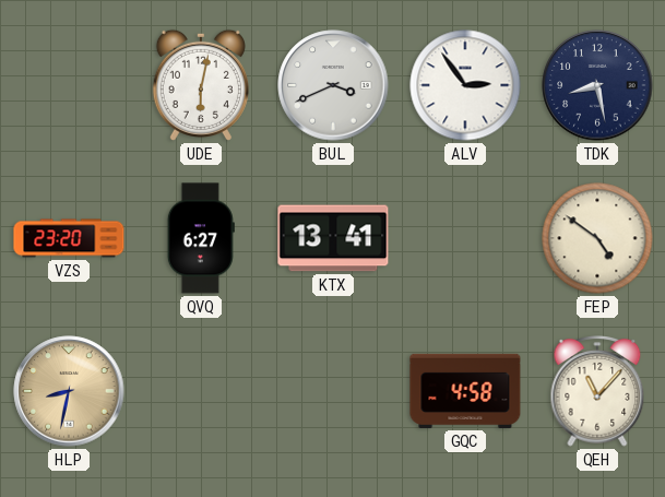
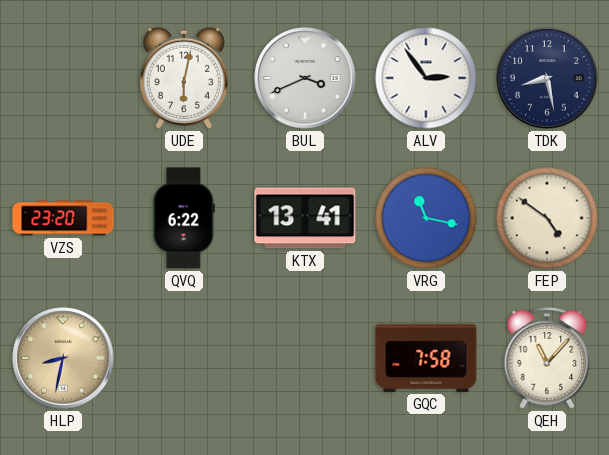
QVQ: 6:27 -> 6:22 (184, 218)
VRG: none -> 11:17 (426, 218)
GQC: 4:58 -> 7:58 (426, 358)
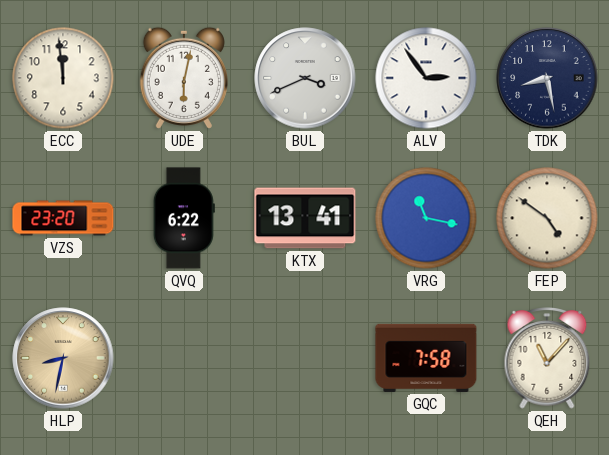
ECC: none -> 11:59 (63, 78)
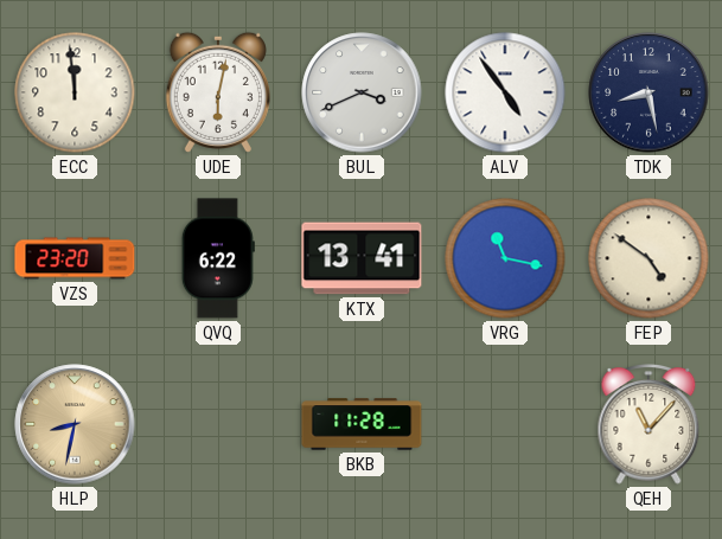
ALV: 2:54 -> 4:54 (505, 92)
BKB: none -> 11:28 (362, 424)
GQC: 7:58 -> none (426, 358)
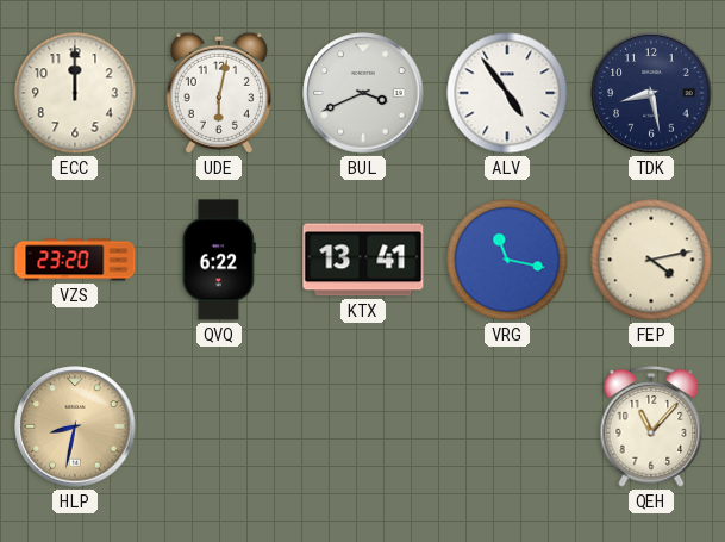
ECC: 11:59 -> 12:00 (75, 93)
FEP: 4:51 -> 4:13 (651, 260)
BKB: 11:28 -> none (362, 424)
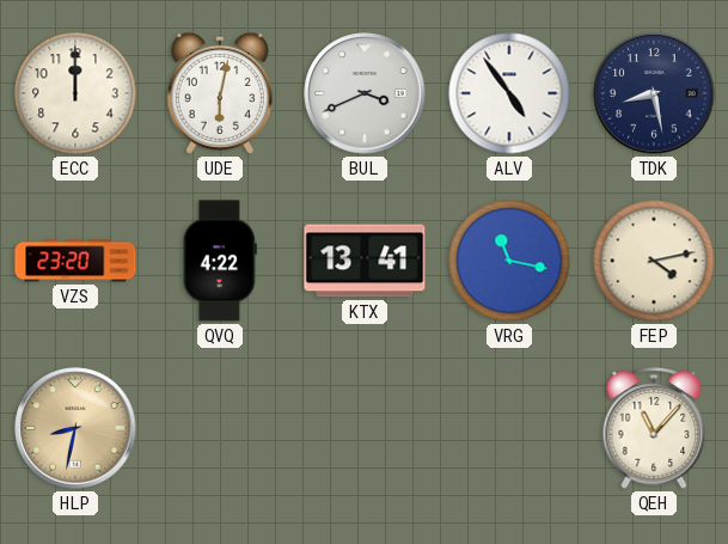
QVQ: 6:22 -> 4:22 (220, 261)
